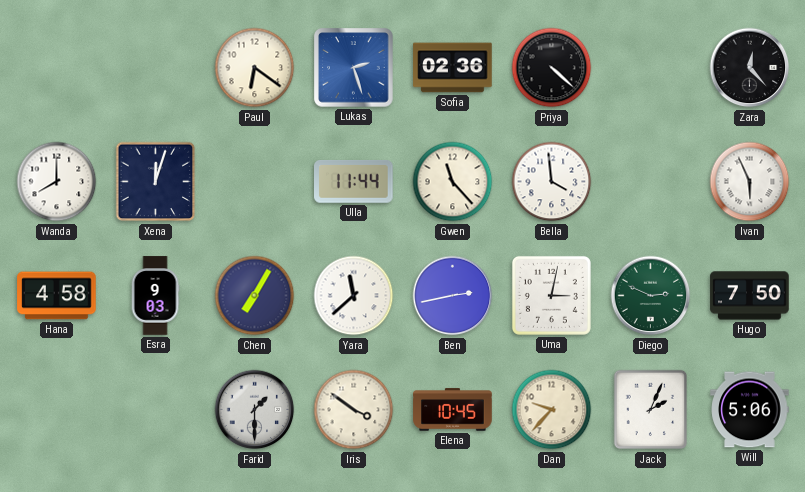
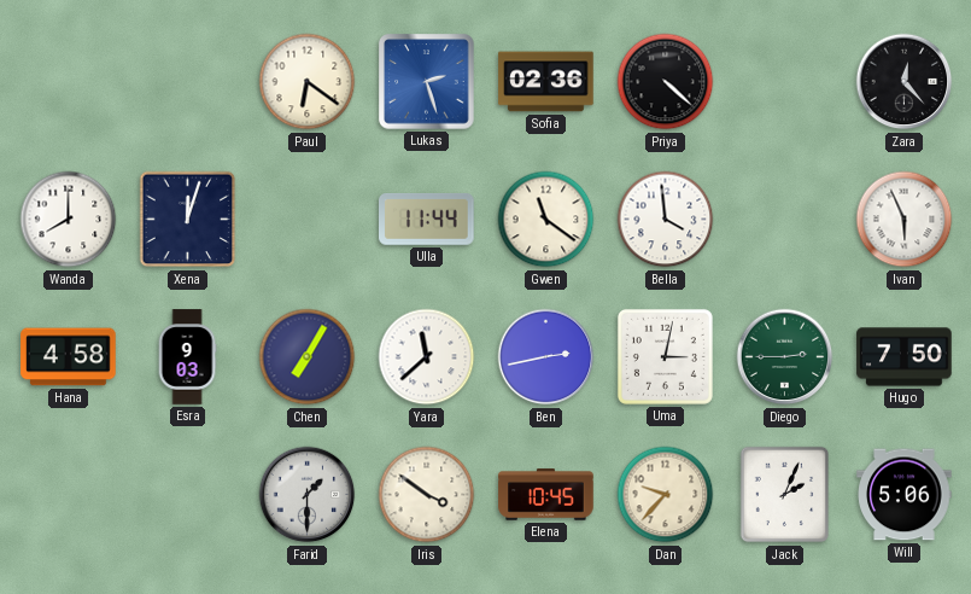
Gwen: 11:23 -> 11:21 (546, 220)
Diego: 2:49 -> 2:45 (785, 357)
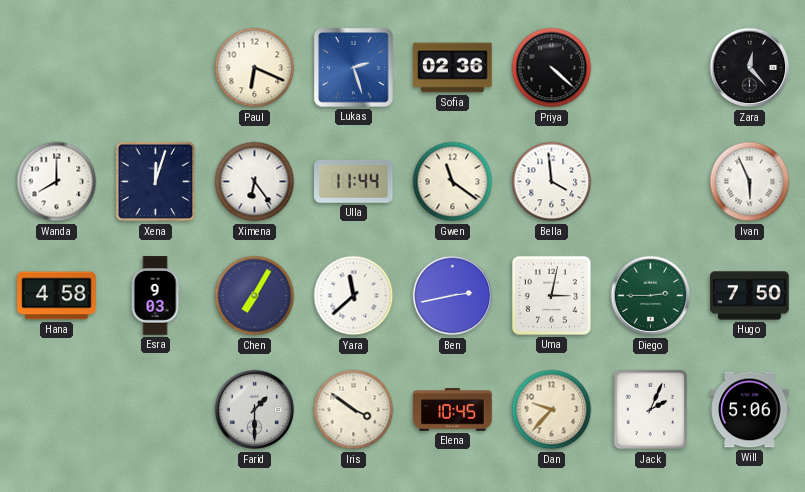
Paul: 6:21 -> 6:19 (255, 68)
Ximena: none -> 6:24 (255, 182)
